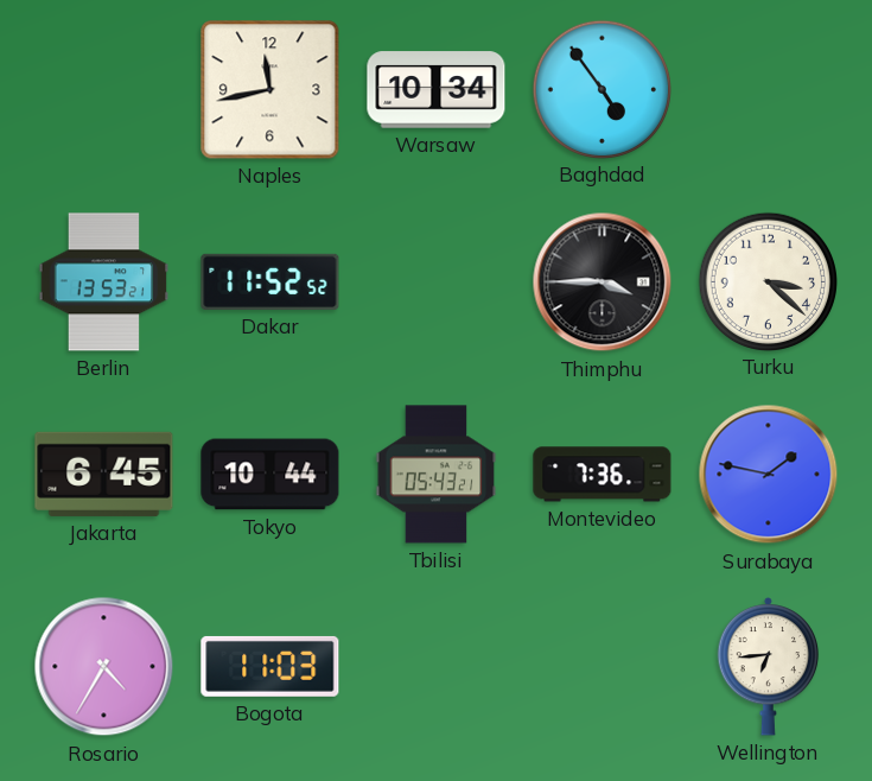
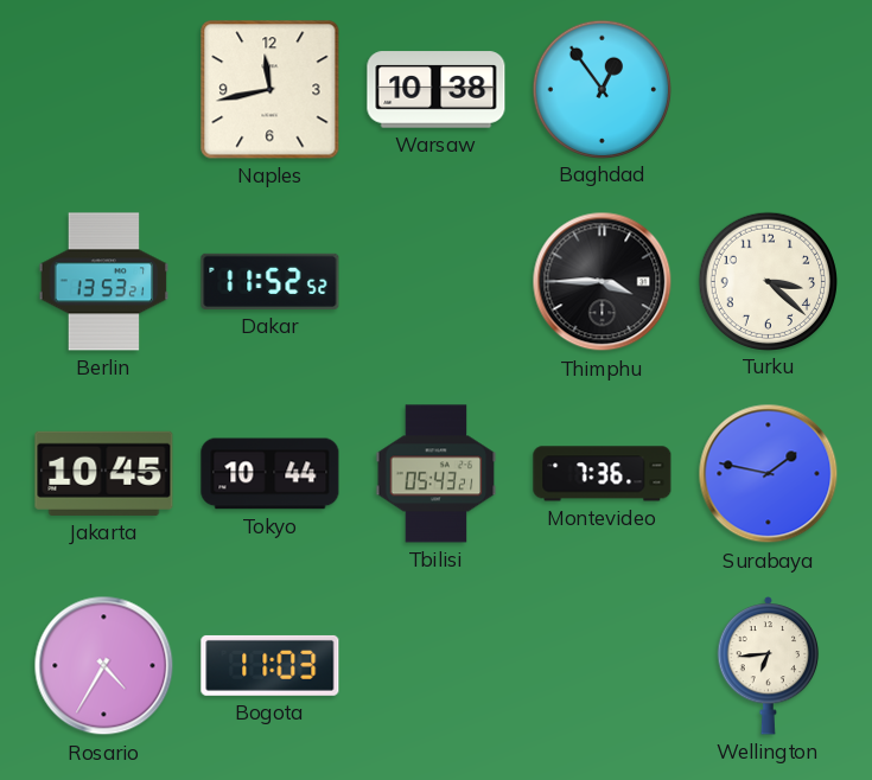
Warsaw: 10:34 -> 10:38 (437, 90)
Baghdad: 4:54 -> 12:54 (602, 89)
Jakarta: 6:45 -> 10:45 (104, 473)
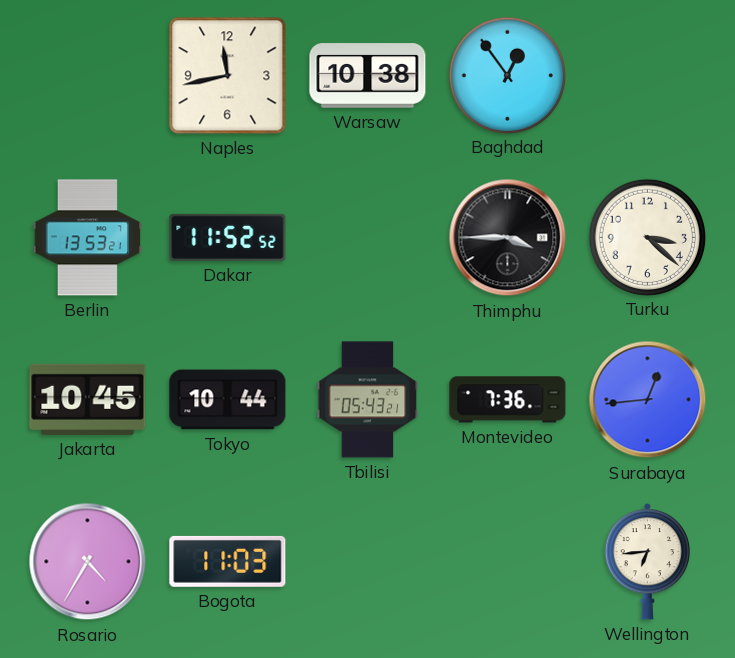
Surabaya: 1:47 -> 12:44 (648, 400)
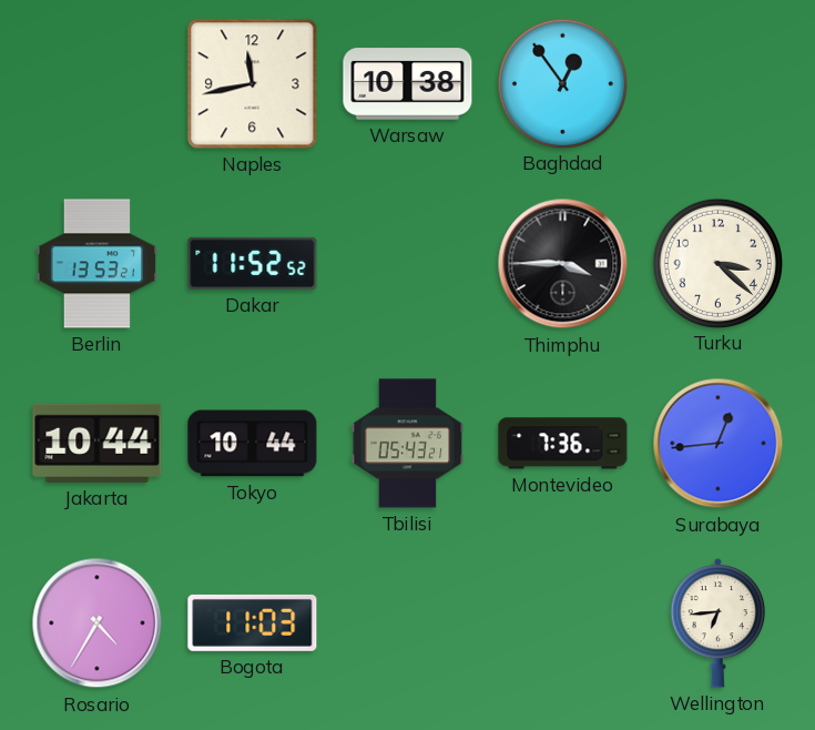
Jakarta: 10:45 -> 10:44 (98, 443)
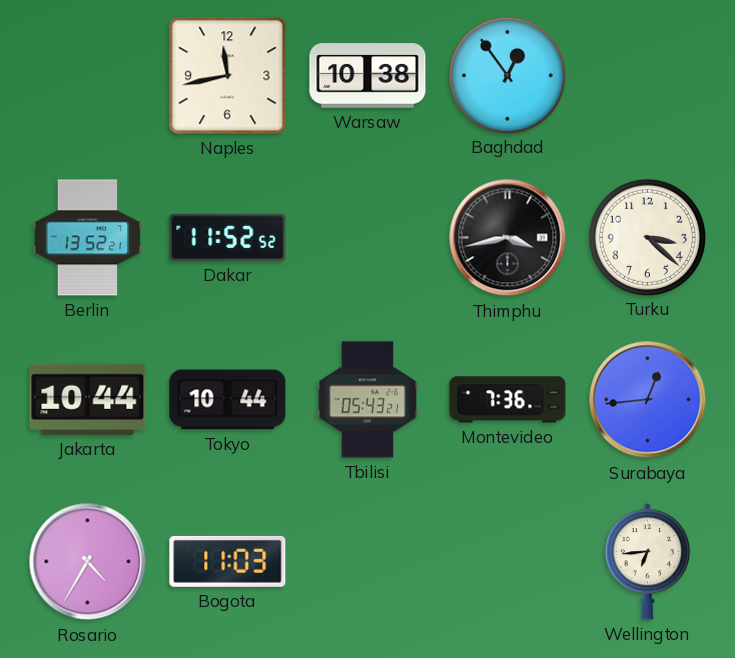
Berlin: 13:53 -> 13:52 (88, 238)
Thimphu: 3:45 -> 3:43 (508, 238)
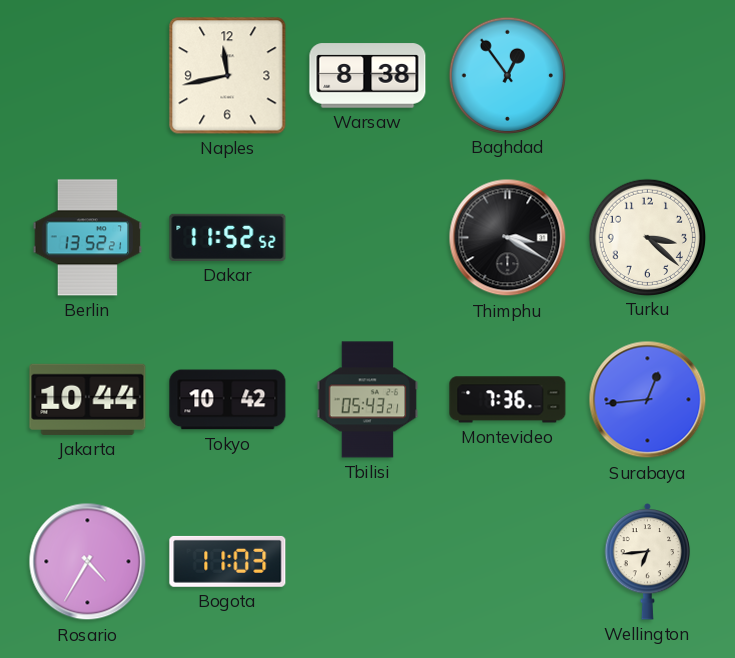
Warsaw: 10:38 -> 8:38 (368, 76)
Thimphu: 3:43 -> 3:20 (508, 238)
Tokyo: 10:44 -> 10:42 (228, 400)
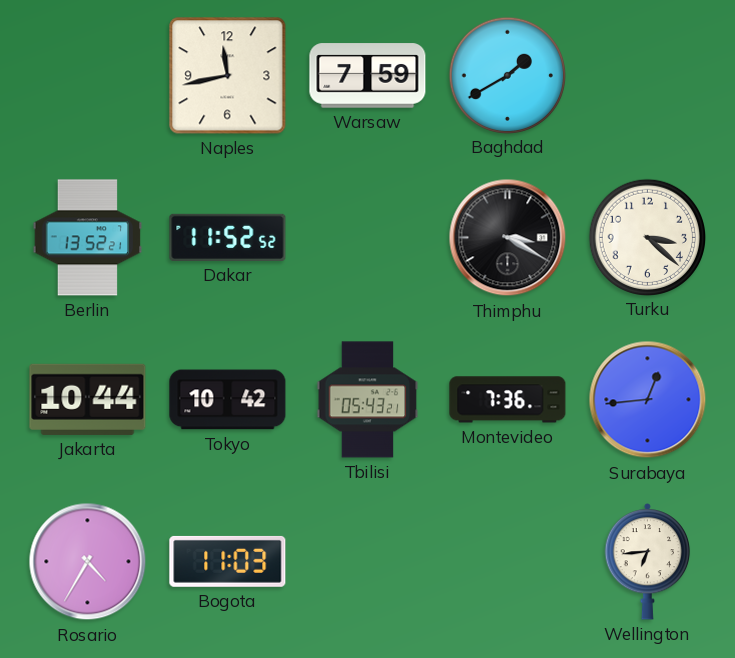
Warsaw: 8:38 -> 7:59 (368, 76)
Baghdad: 12:54 -> 1:40 (507, 75)
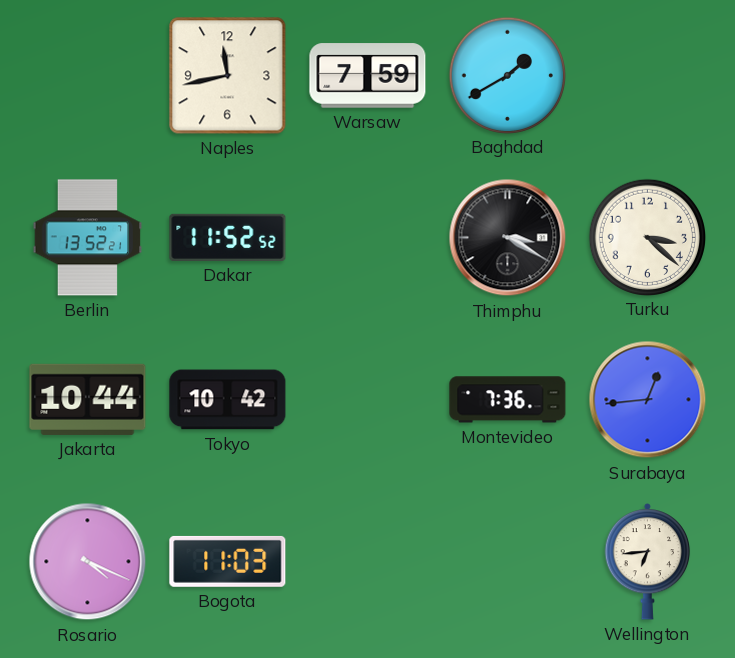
Tbilisi: 05:43 -> none (368, 400)
Rosario: 4:35 -> 4:19 (88, 562)
